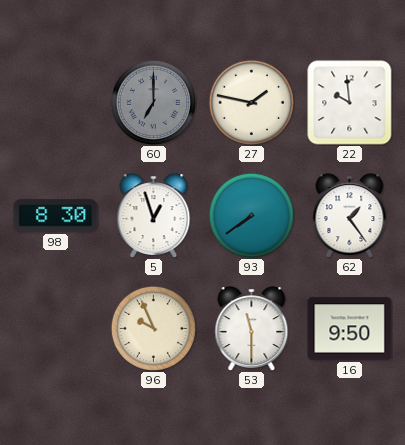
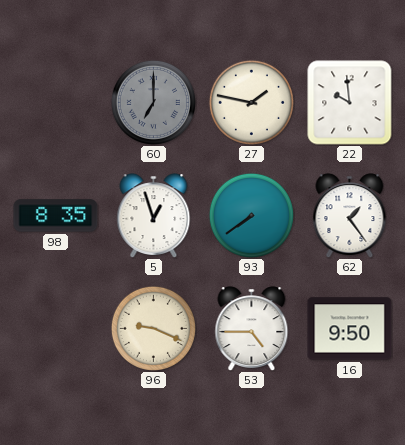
98: 8:30 -> 8:35 (56, 216)
96: 9:56 -> 9:19 (153, 328)
53: 11:30 -> 4:45 (252, 328)
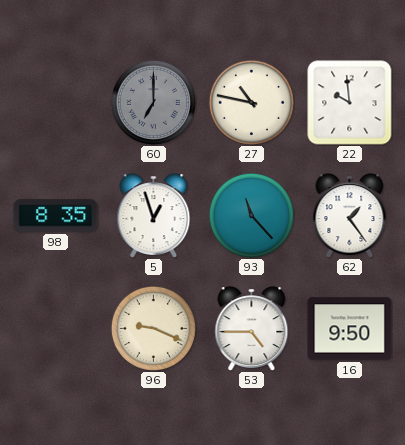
27: 1:47 -> 10:47 (251, 102)
93: 7:39 -> 11:23 (251, 215)
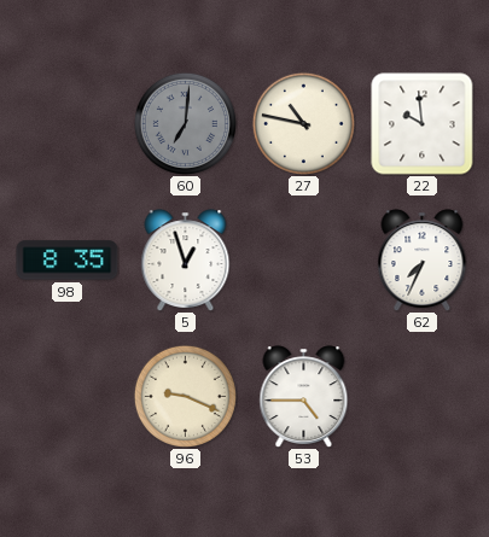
60: 7:00 -> 7:01 (185, 123)
93: 11:23 -> none (251, 215)
62: 1:24 -> 7:34 (423, 259)
16: 9:50 -> none (350, 329)
